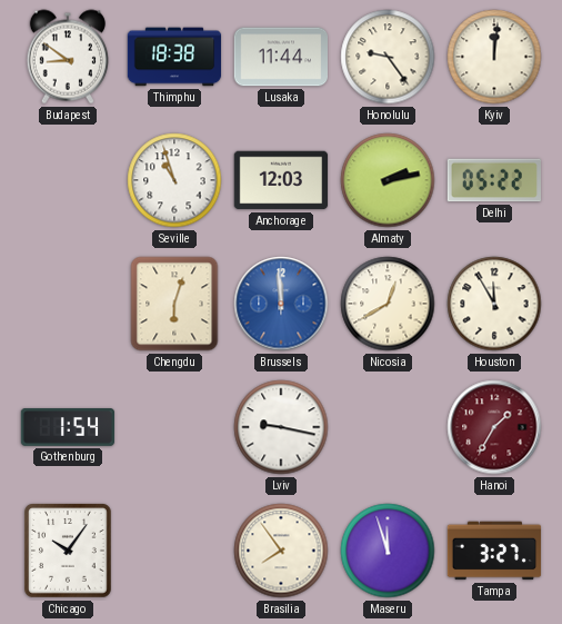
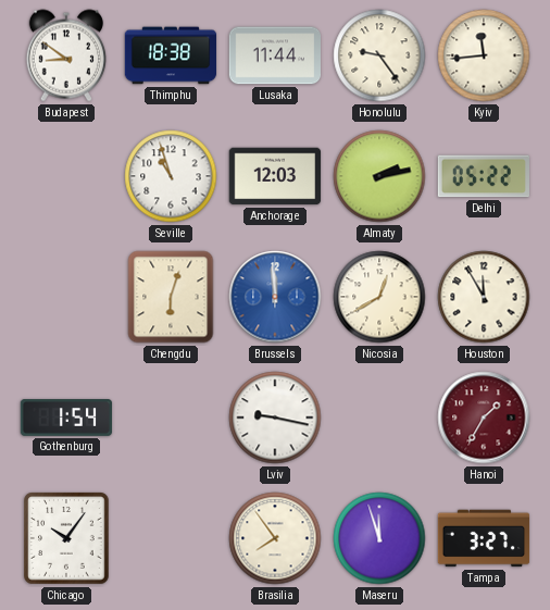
Kyiv: 12:01 -> 11:44 (484, 55)
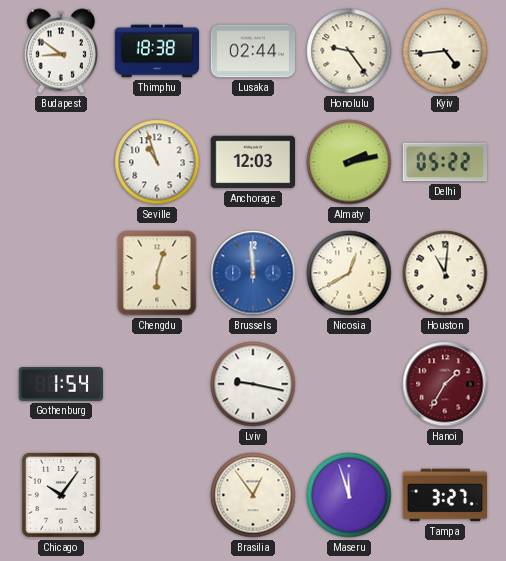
Lusaka: 11:44 -> 02:44 (253, 51)
Kyiv: 11:44 -> 4:44 (445, 51)
Houston: 11:55 -> 11:01 (445, 273)
Brasilia: 7:54 -> 12:54 (253, 495)
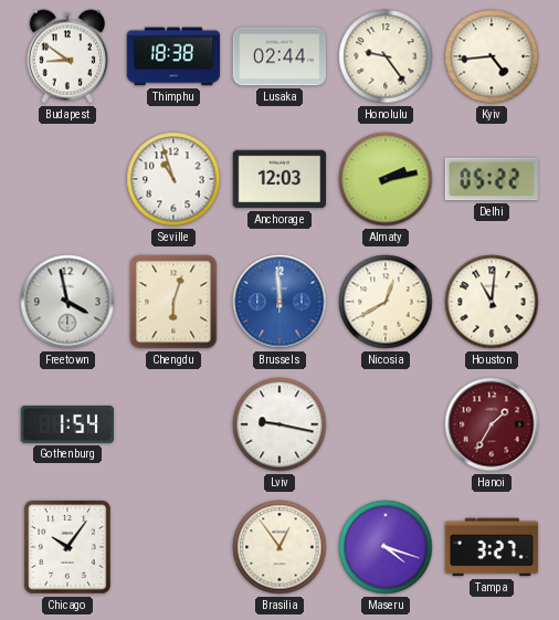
Freetown: none -> 3:58 (67, 302)
Maseru: 11:57 -> 4:18 (386, 547)
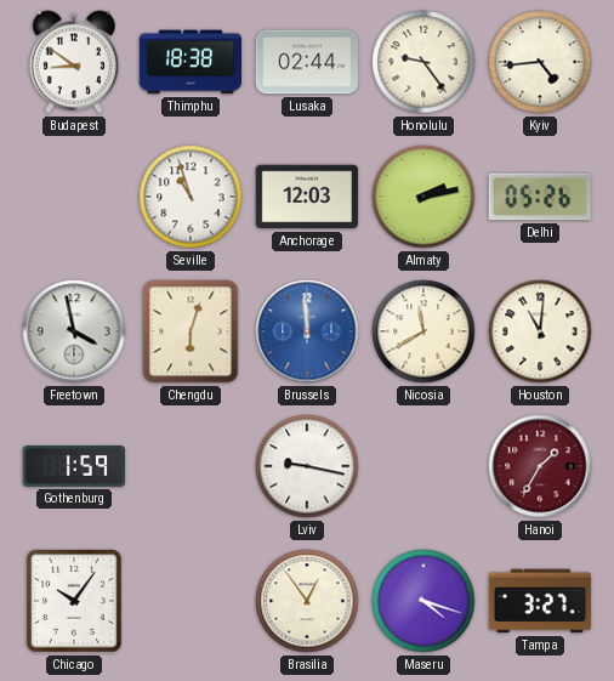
Delhi: 05:22 -> 05:26 (539, 197)
Nicosia: 12:40 -> 11:40 (423, 331)
Gothenburg: 1:54 -> 1:59 (74, 467)
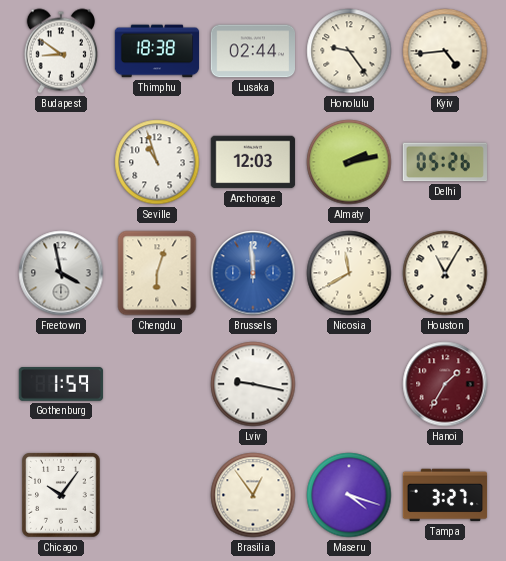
Houston: 11:01 -> 11:05 (445, 273)
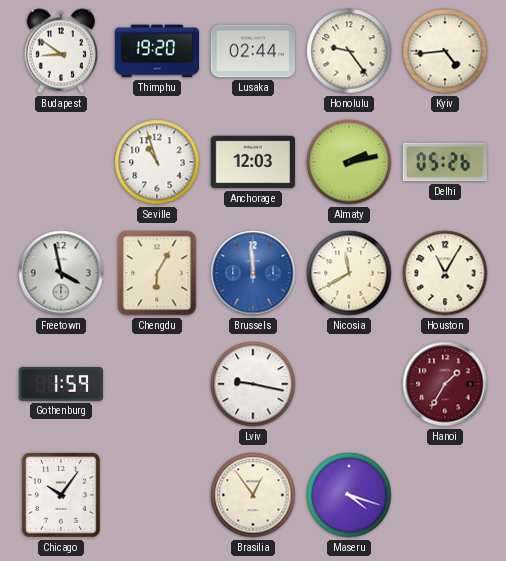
Thimphu: 18:38 -> 19:20 (157, 51)
Chengdu: 6:03 -> 6:05 (157, 273)
Tampa: 3:27 -> none (445, 495)
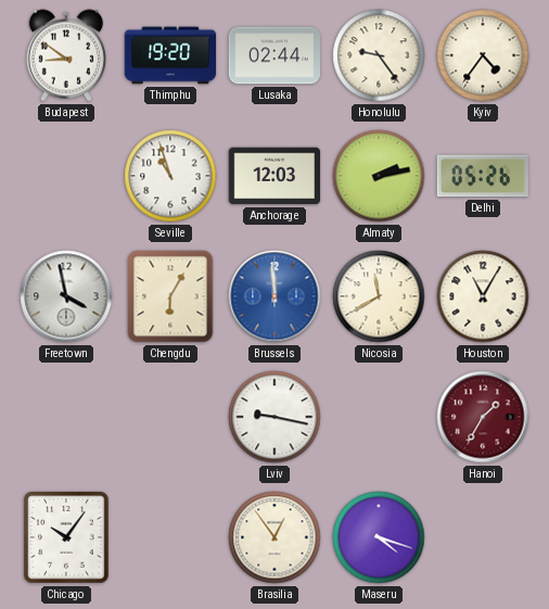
Kyiv: 4:44 -> 4:36 (483, 55)
Gothenburg: 1:59 -> none (61, 385)
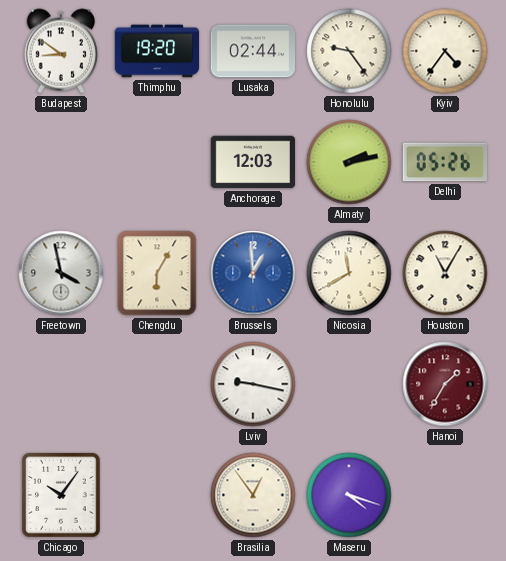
Seville: 10:57 -> none (170, 176)
Brussels: 11:59 -> 12:59 (253, 273)
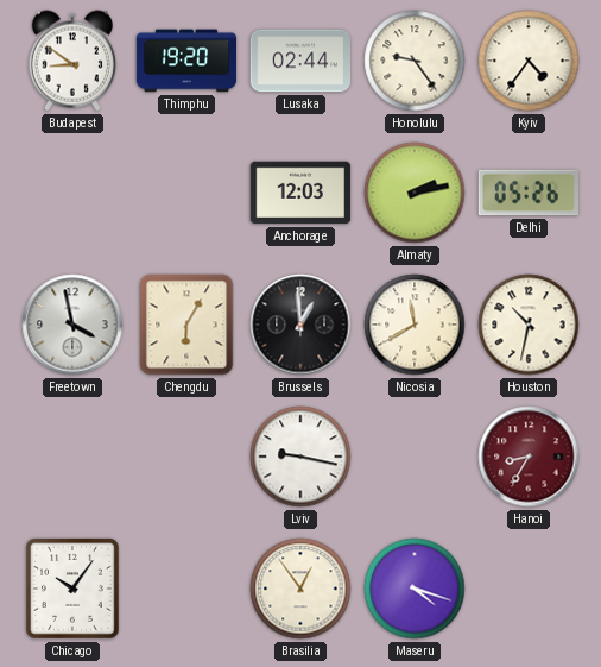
Brussels dial: blue -> black (300, 325)
Houston: 11:05 -> 10:32 (529, 325)
Hanoi: 1:35 -> 8:35 (529, 457)
